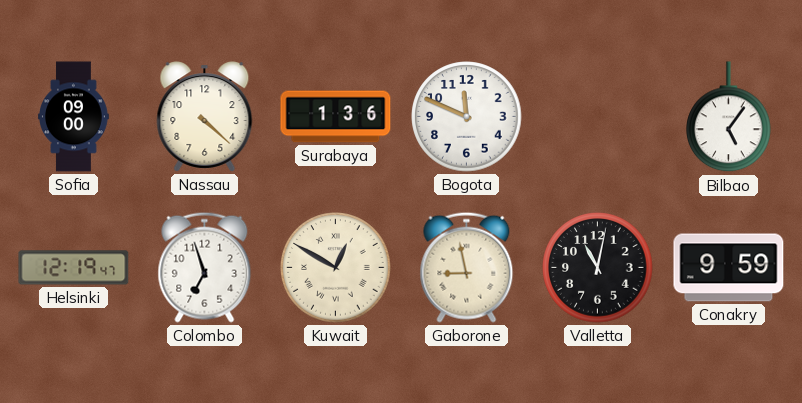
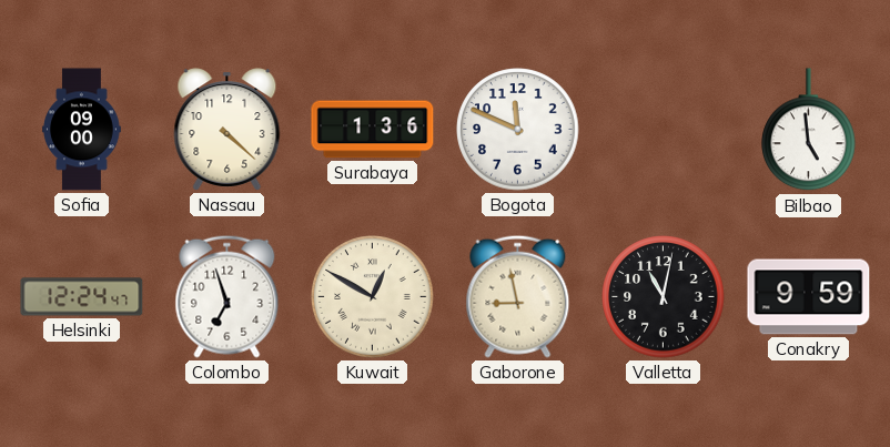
Bilbao: 5:06 -> 4:59 (809, 130)
Helsinki: 12:19 -> 12:24 (82, 297)
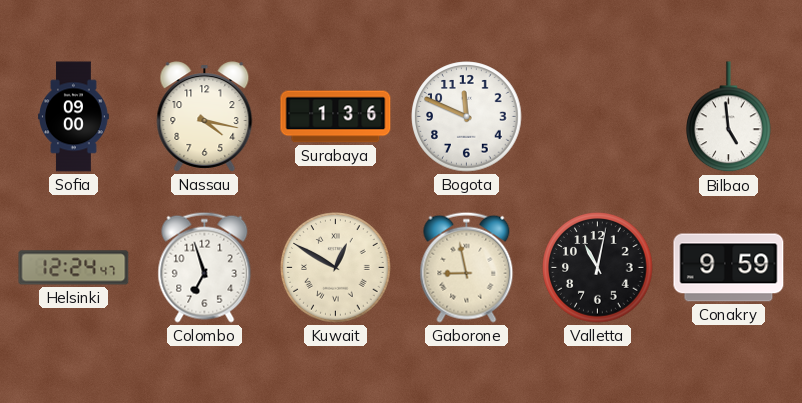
Nassau: 4:22 -> 4:17 (205, 117)
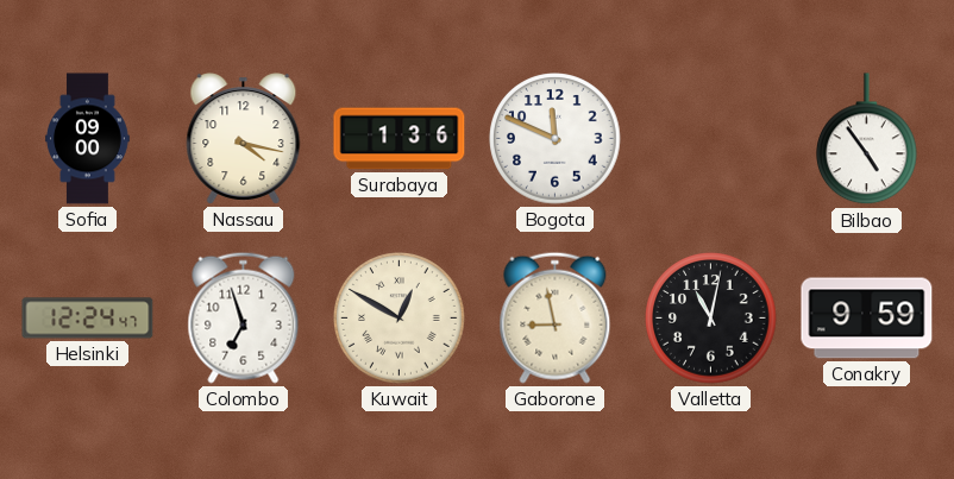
Bilbao: 4:59 -> 4:54 (867, 139)
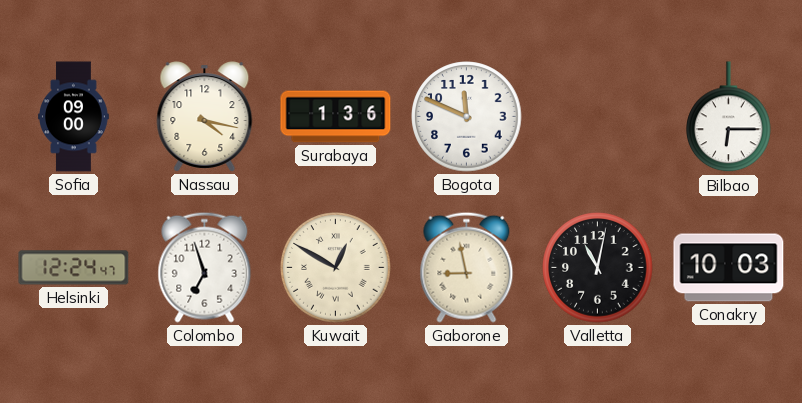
Bilbao: 4:54 -> 6:15 (729, 117)
Conakry: 9:59 -> 10:03 (729, 268)
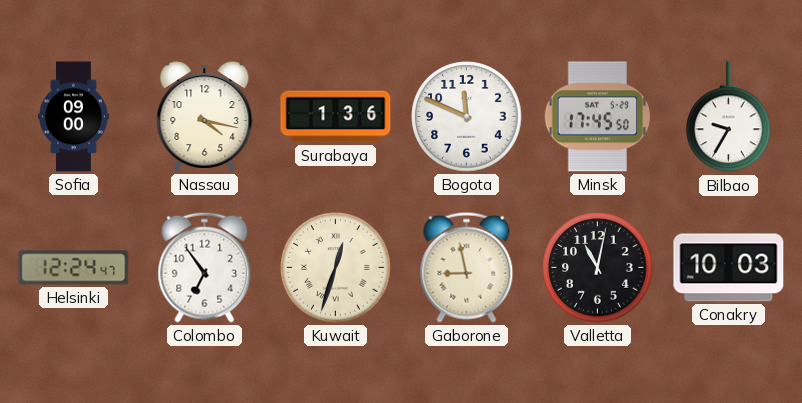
Minsk: none -> 17:45 (597, 117)
Bilbao: 6:15 -> 9:35 (729, 117)
Colombo: 6:57 -> 6:54 (205, 267)
Kuwait: 12:50 -> 12:33 (336, 268)
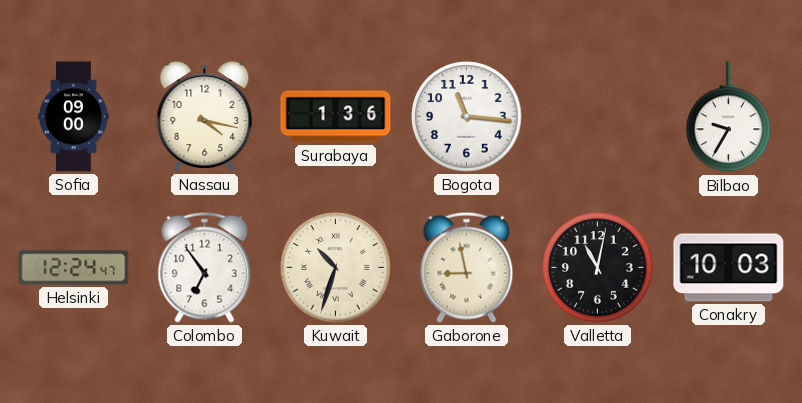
Bogota: 11:49 -> 11:16 (467, 117)
Minsk: 17:45 -> none (597, 117)
Kuwait: 12:33 -> 10:33 (336, 268)
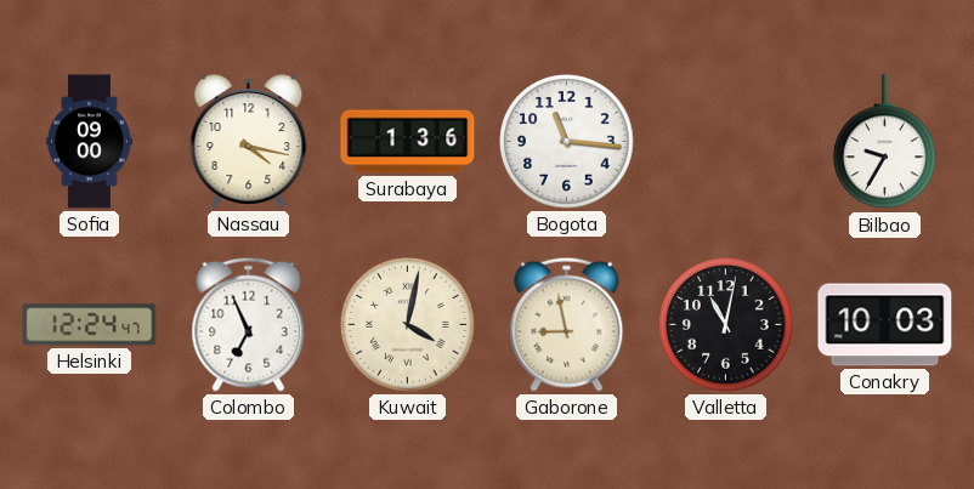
Colombo: 6:54 -> 6:56 (249, 324)
Kuwait: 10:33 -> 4:02 (408, 325)
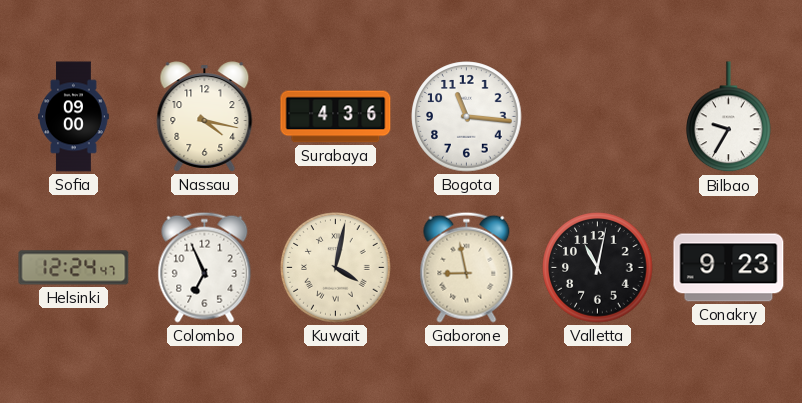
Surabaya: 1:36 -> 4:36 (336, 117)
Conakry: 10:03 -> 9:23 (729, 268)
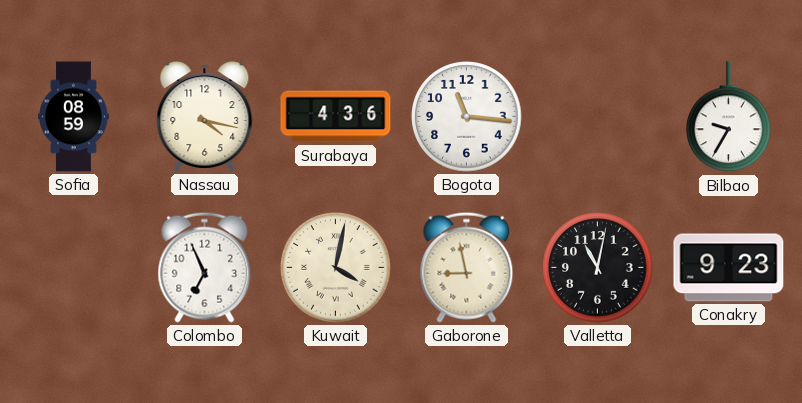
Sofia: 09:00 -> 08:59 (74, 117)
Helsinki: 12:24 -> none (74, 268)
